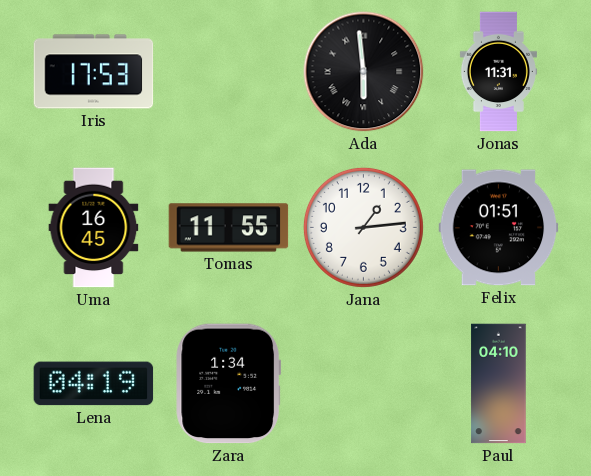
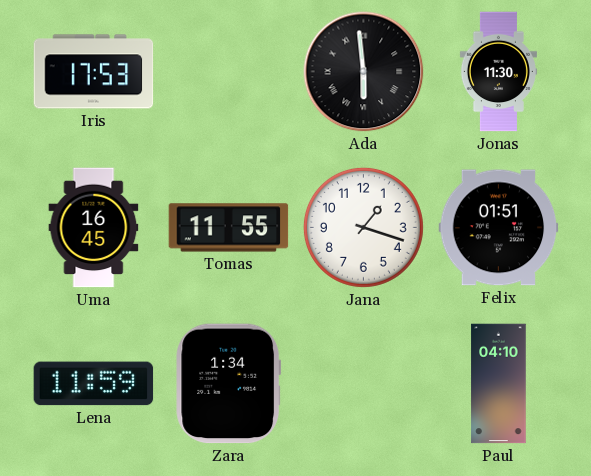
Jonas: 11:31 -> 11:30 (498, 72)
Jana: 1:14 -> 1:18 (363, 227)
Lena: 04:19 -> 11:59 (94, 384)
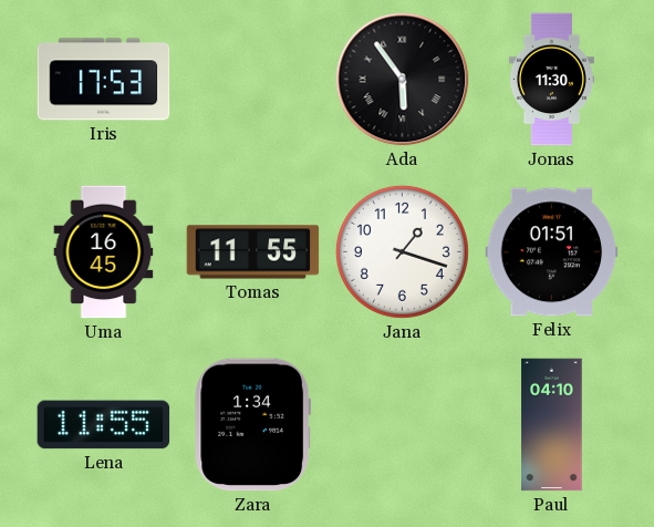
Ada: 5:59 -> 5:54 (403, 80)
Lena: 11:59 -> 11:55 (104, 425)
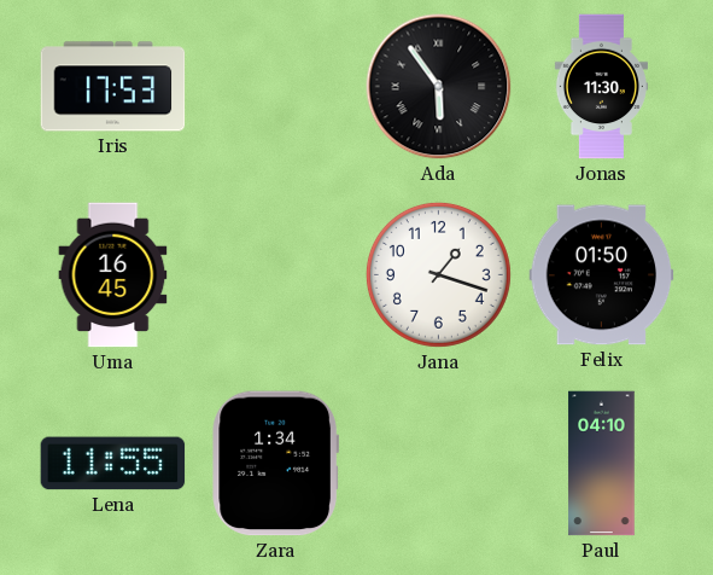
Tomas: 11:55 -> none (253, 252)
Felix: 01:51 -> 01:50 (602, 275)
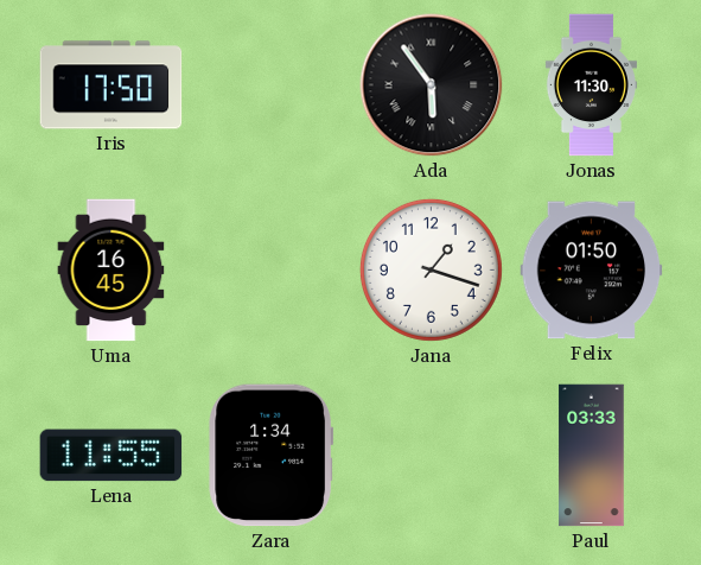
Iris: 17:53 -> 17:50 (111, 85)
Paul: 04:10 -> 03:33 (592, 456)
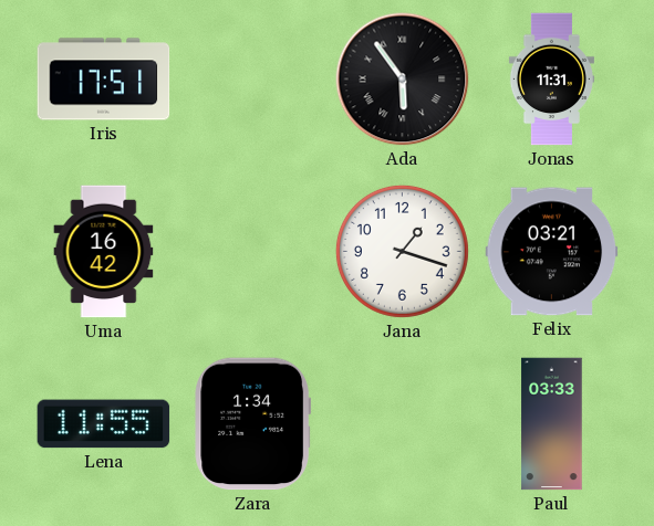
Iris: 17:50 -> 17:51 (104, 80)
Jonas: 11:30 -> 11:31 (551, 80)
Uma: 16:45 -> 16:42 (104, 252)
Felix: 01:50 -> 03:21 (552, 252)
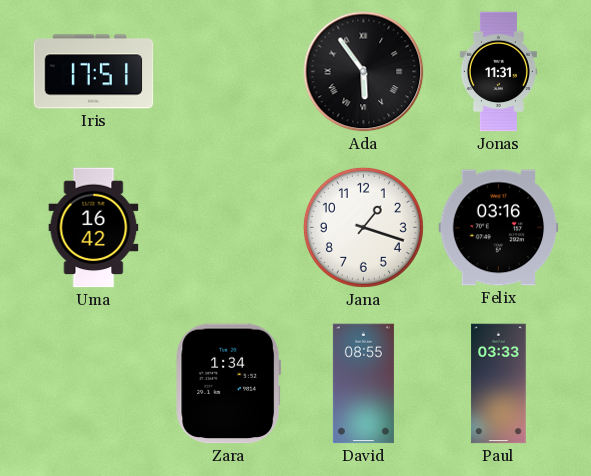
Felix: 03:21 -> 03:16 (499, 228)
Lena: 11:55 -> none (104, 424)
David: none -> 08:55 (363, 384)
